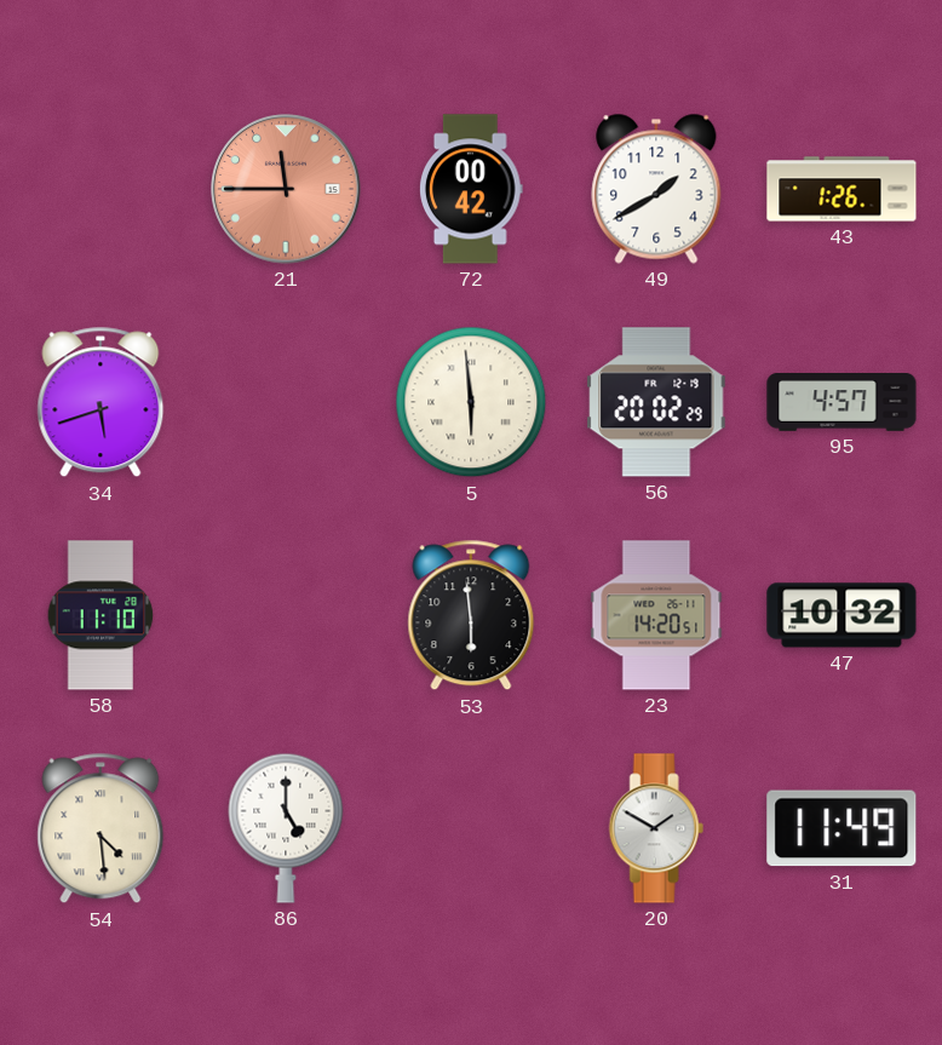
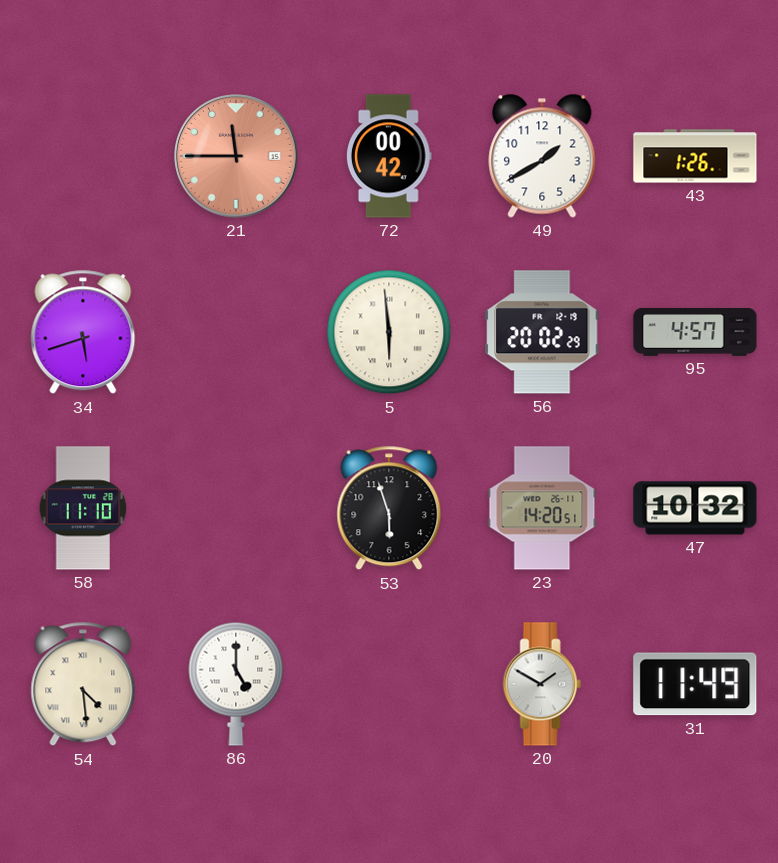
53: 5:59 -> 5:57 (389, 508)
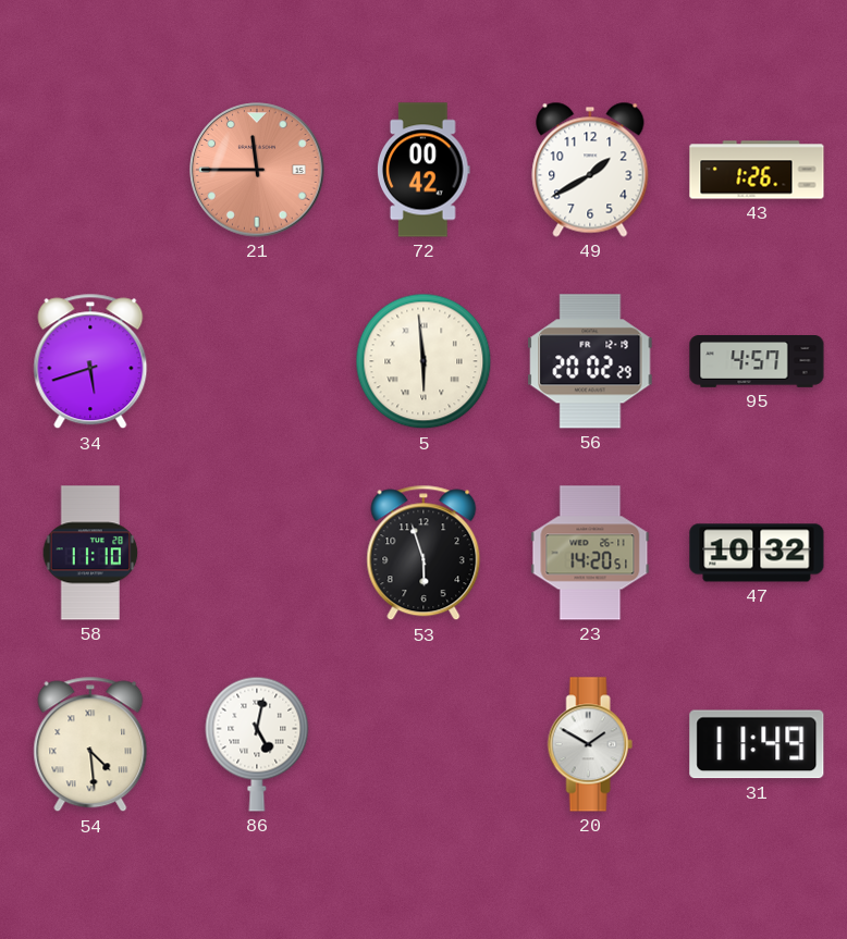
86: 5:00 -> 5:02 (257, 744)
